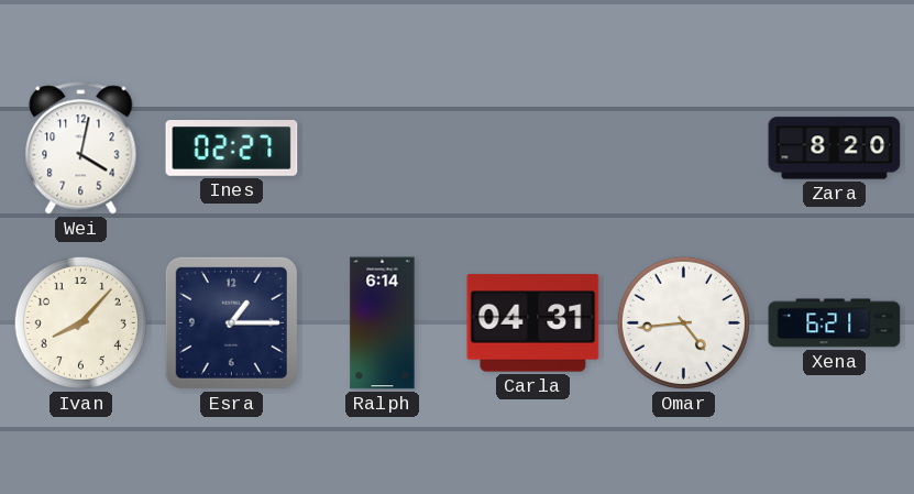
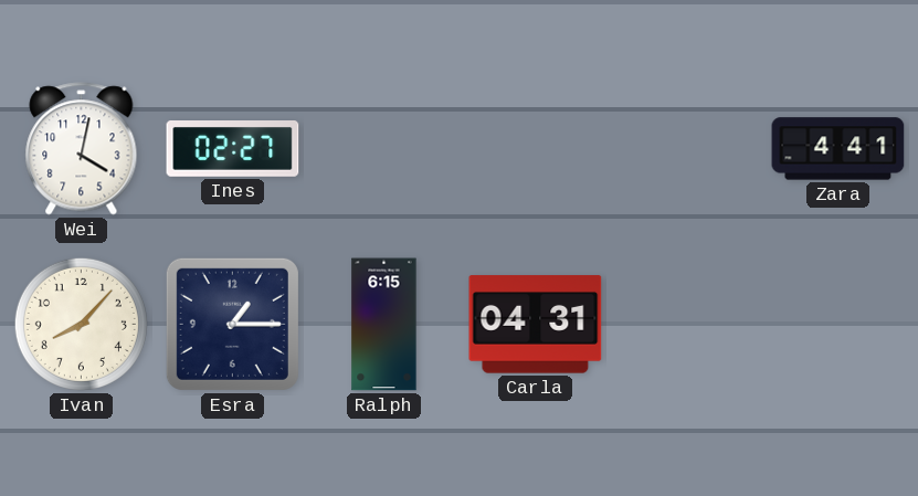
Zara: 8:20 -> 4:41 (838, 149)
Ralph: 6:14 -> 6:15 (384, 325)
Omar: 4:44 -> none (683, 322)
Xena: 6:21 -> none (835, 323)
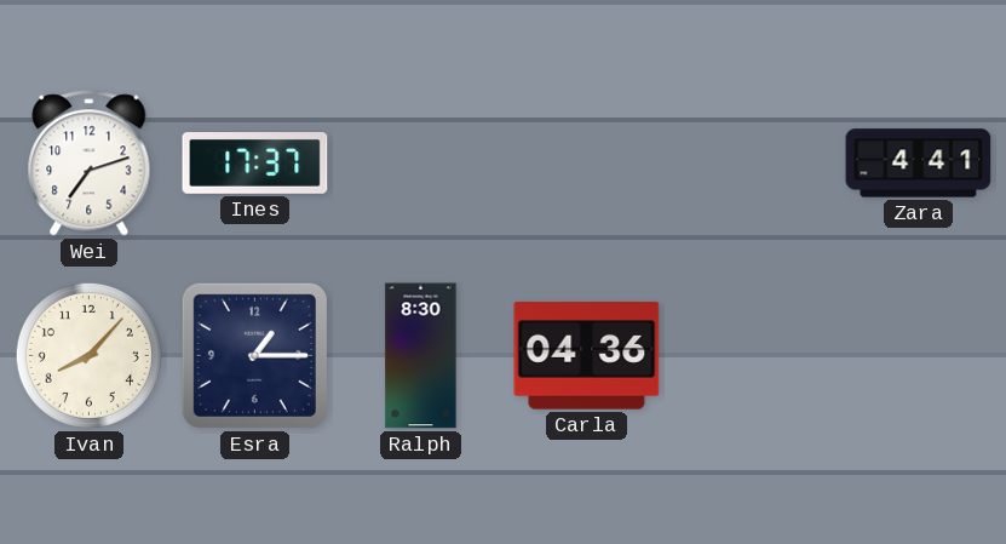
Wei: 4:02 -> 7:12 (90, 164)
Ines: 02:27 -> 17:37 (255, 164)
Ralph: 6:15 -> 8:30 (421, 356)
Carla: 04:31 -> 04:36 (587, 356)
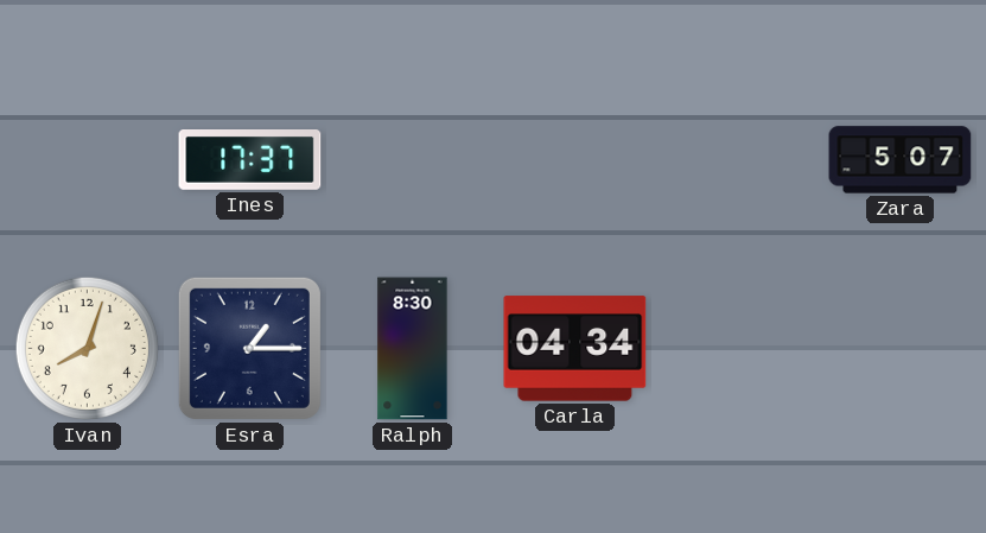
Wei: 7:12 -> none (90, 164)
Zara: 4:41 -> 5:07 (901, 160)
Ivan: 8:07 -> 8:03 (87, 348)
Carla: 04:36 -> 04:34 (575, 349)
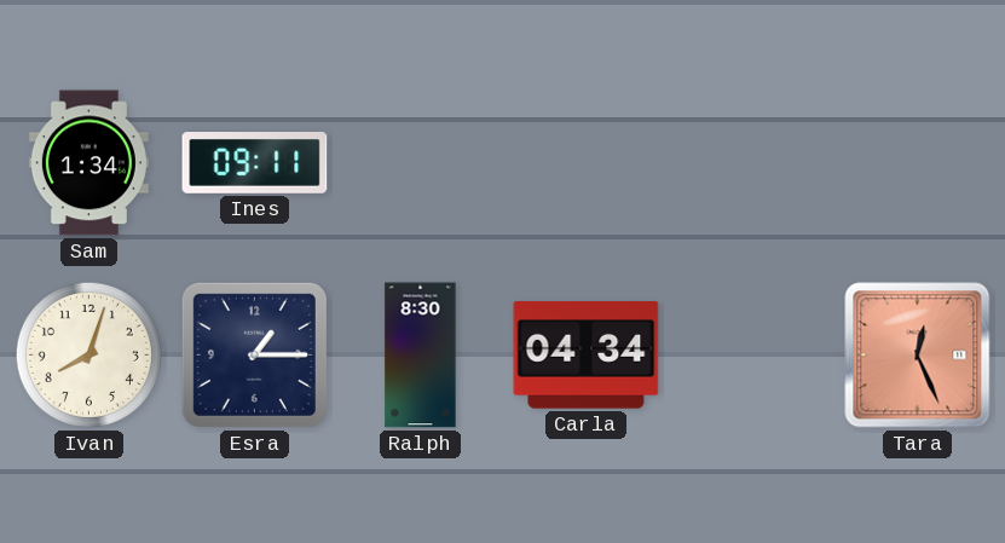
Sam: none -> 1:34 (88, 163)
Ines: 17:37 -> 09:11 (255, 163)
Zara: 5:07 -> none (901, 160)
Tara: none -> 12:26 (918, 356)
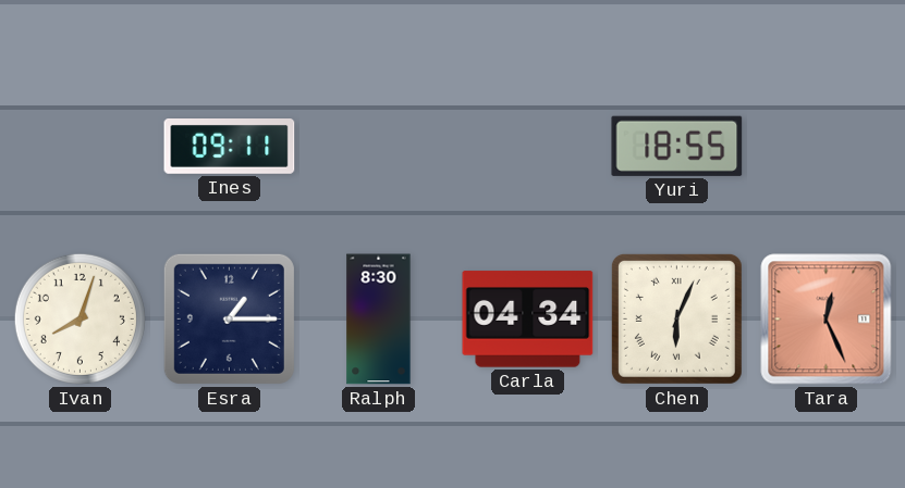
Sam: 1:34 -> none (88, 163)
Yuri: none -> 18:55 (677, 146)
Chen: none -> 6:04 (676, 318)
